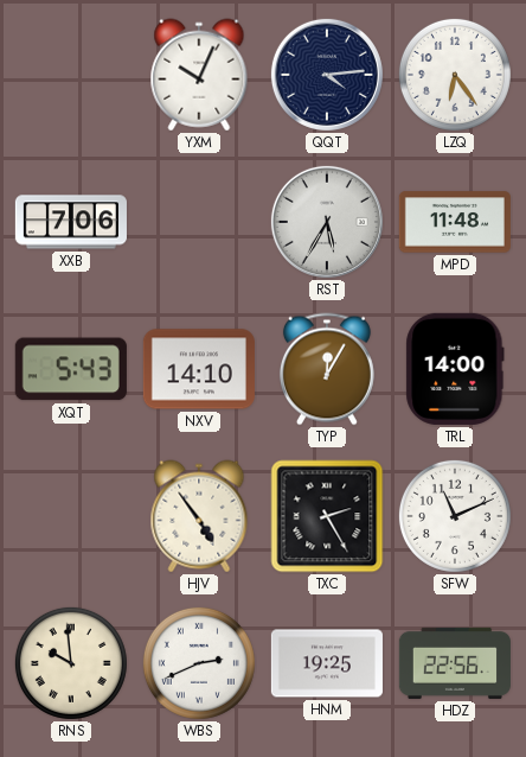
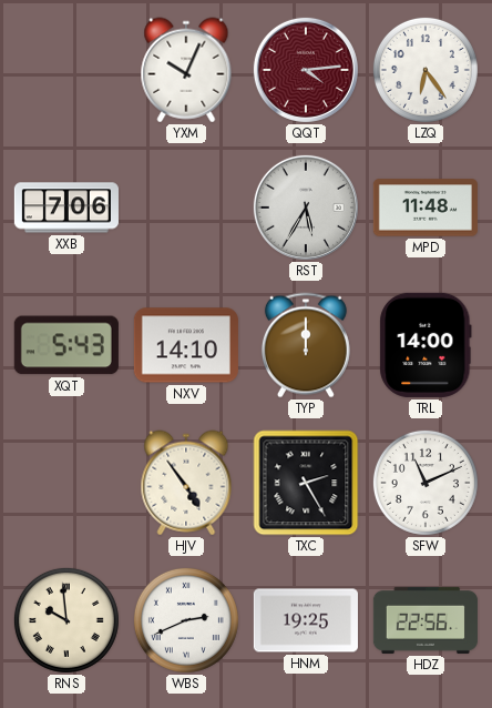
QQT dial: navy -> burgundy (306, 70)
TYP: 12:05 -> 12:00 (306, 345)
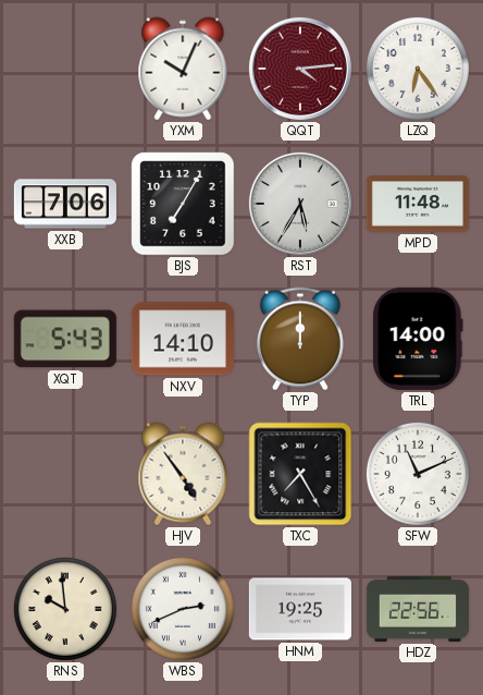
BJS: none -> 7:05 (183, 204)
TXC: 2:25 -> 7:25 (300, 474)
